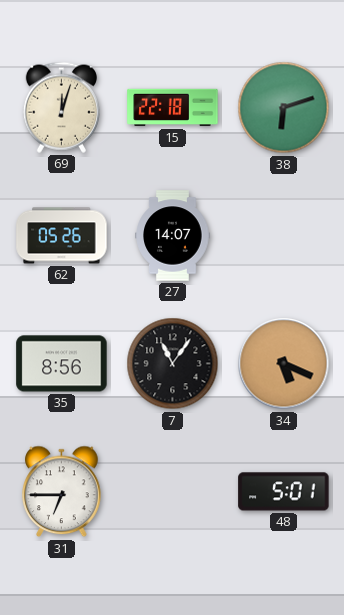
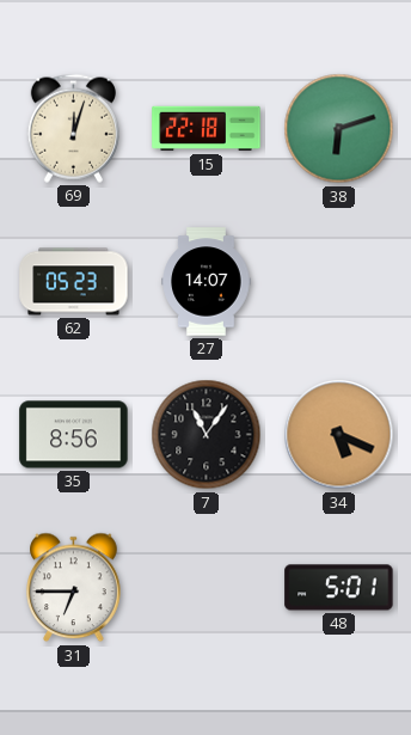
62: 05:26 -> 05:23 (74, 282)
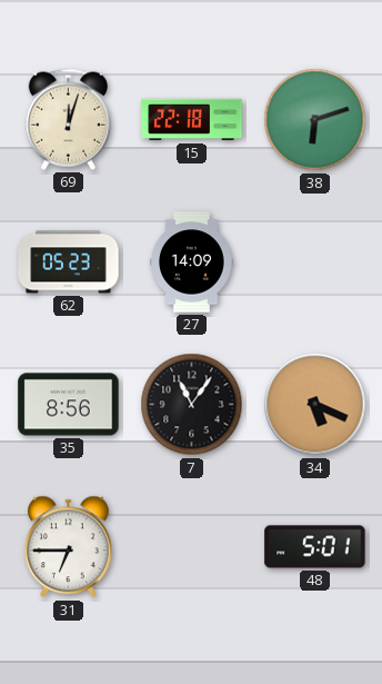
27: 14:07 -> 14:09 (192, 262)
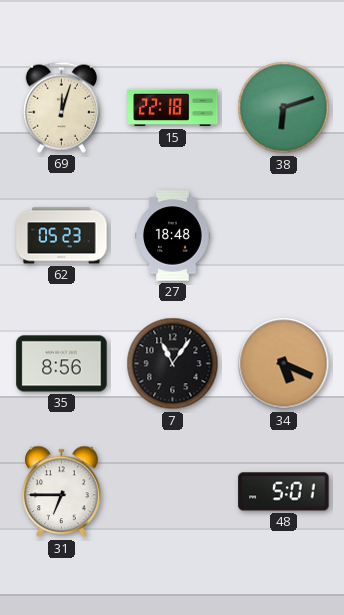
27: 14:09 -> 18:48 (173, 236)
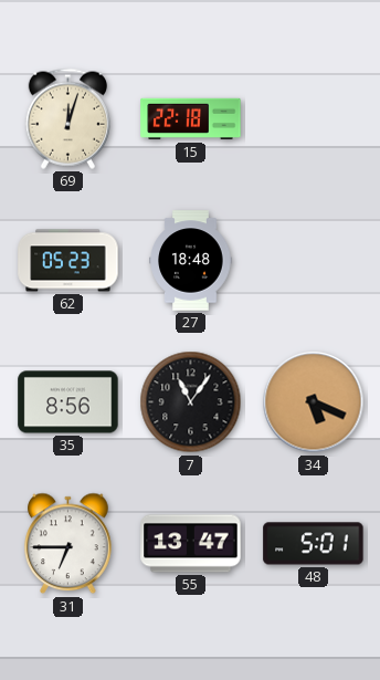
38: 6:12 -> none (284, 108)
55: none -> 13:47 (191, 544)
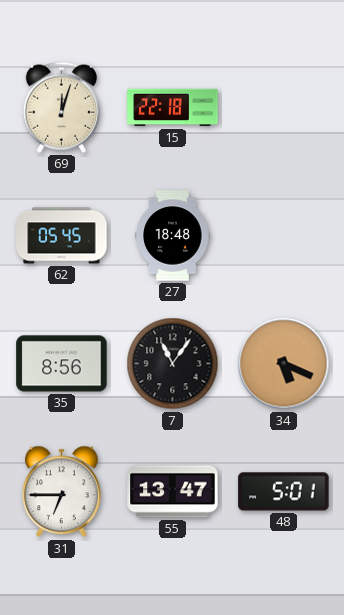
62: 05:23 -> 05:45 (62, 236)
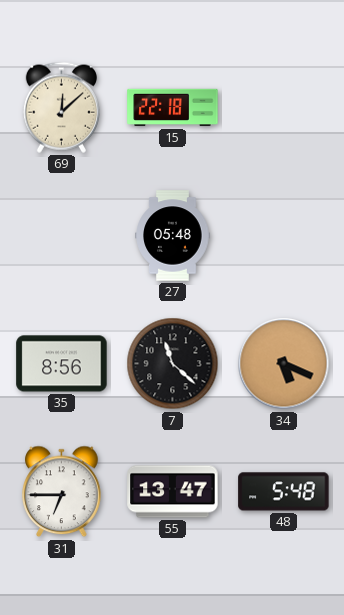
69: 12:03 -> 12:08 (61, 107)
62: 05:45 -> none (62, 236)
27: 18:48 -> 05:48 (173, 236)
7: 11:06 -> 11:22 (173, 364)
48: 5:01 -> 5:48 (284, 492)
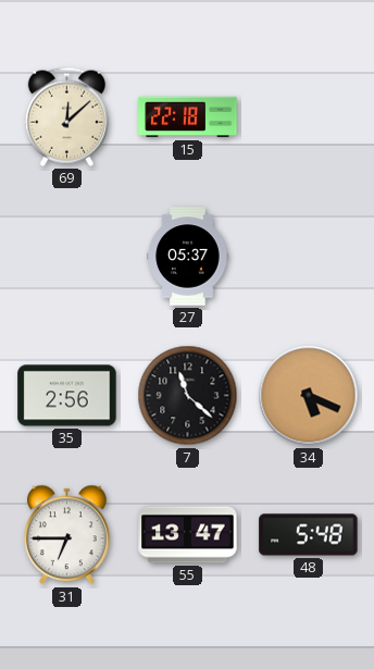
27: 05:48 -> 05:37 (188, 257)
35: 8:56 -> 2:56 (67, 396)
